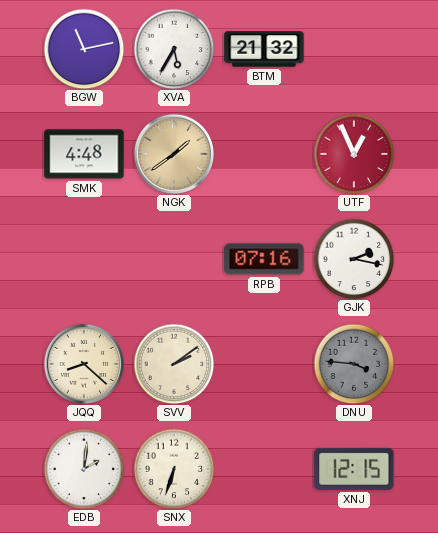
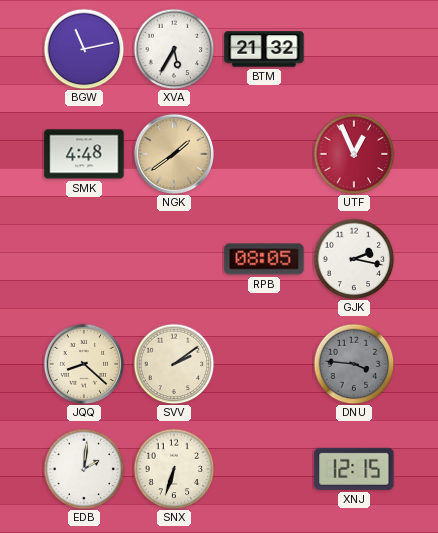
RPB: 07:16 -> 08:05 (264, 259)
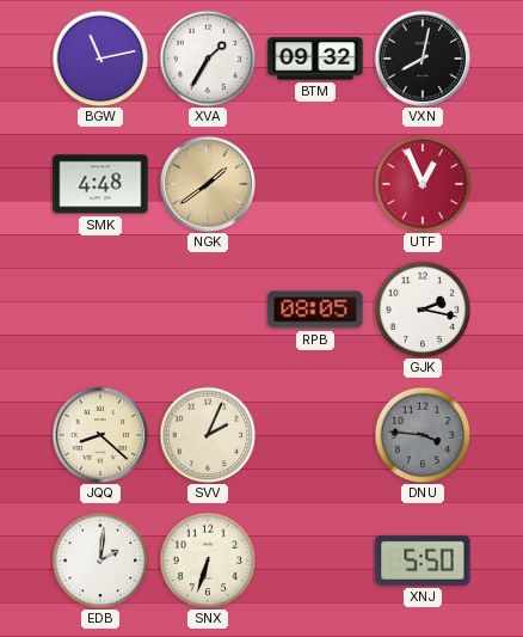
XVA: 5:35 -> 1:35 (208, 59)
BTM: 21:32 -> 09:32 (315, 59)
VXN: none -> 8:02 (423, 59)
SVV: 2:09 -> 2:04 (208, 435)
XNJ: 12:15 -> 5:50 (423, 561)
